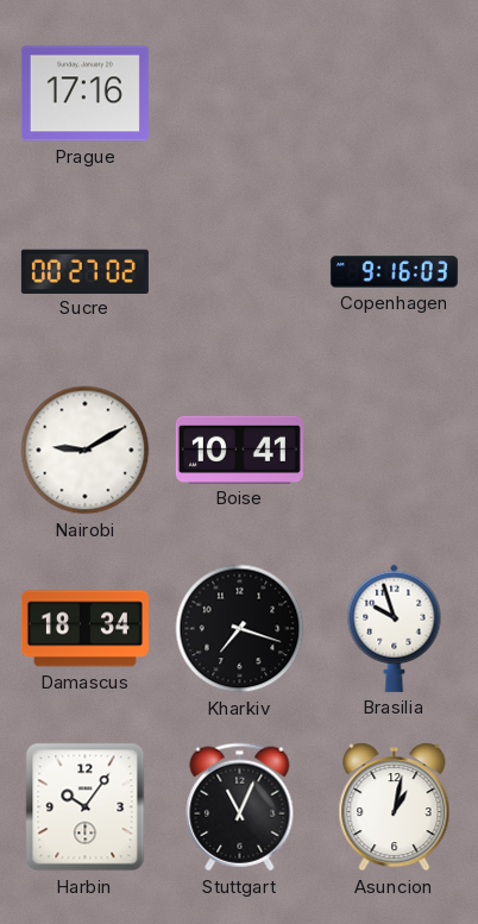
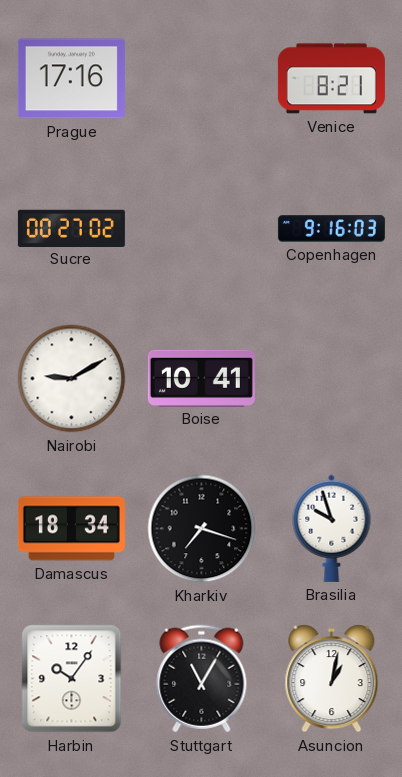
Venice: none -> 8:21 (331, 79)
Stuttgart: 11:04 -> 11:05 (202, 679)
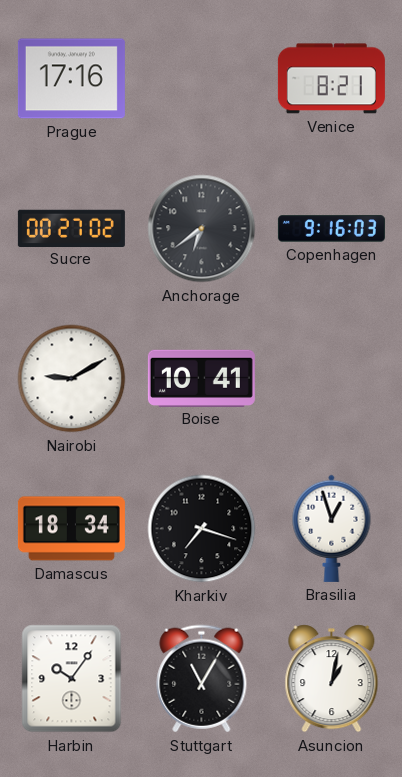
Anchorage: none -> 6:39 (202, 229)
Brasilia: 9:57 -> 12:57 (332, 528)
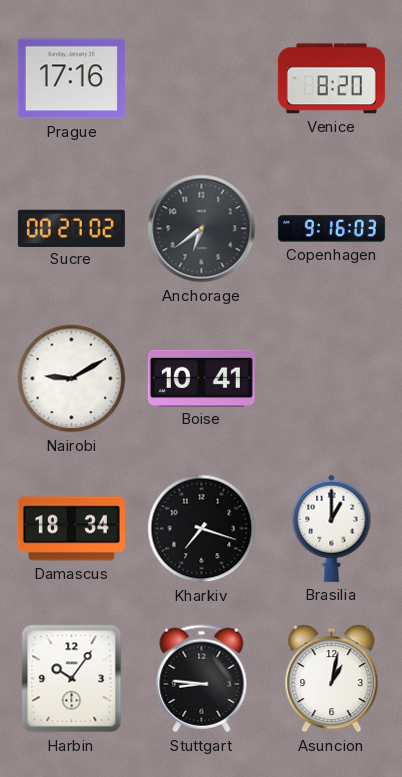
Venice: 8:21 -> 8:20 (331, 79)
Brasilia: 12:57 -> 1:00 (332, 528)
Stuttgart: 11:05 -> 8:46 (202, 679)
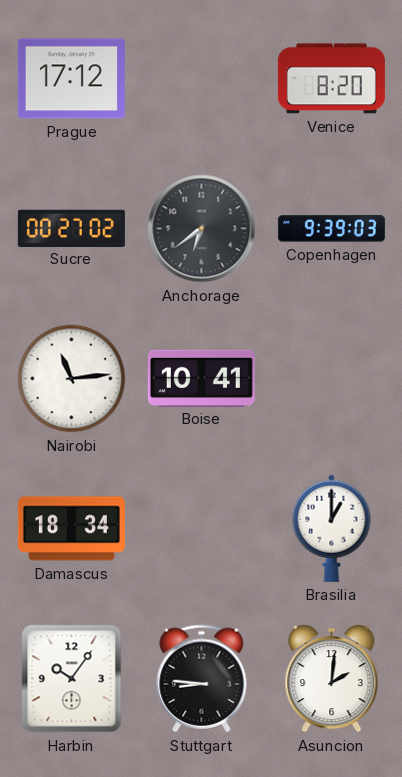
Prague: 17:16 -> 17:12 (71, 79)
Copenhagen: 9:16 -> 9:39 (331, 229)
Nairobi: 9:10 -> 11:14 (72, 379)
Kharkiv: 7:18 -> none (202, 529)
Asuncion: 1:02 -> 2:01 (332, 679)
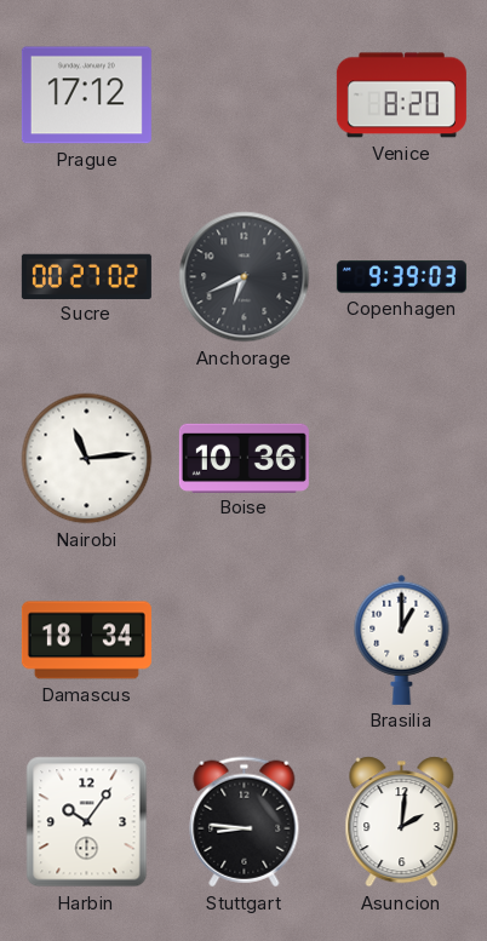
Anchorage: 6:39 -> 6:41 (245, 277)
Boise: 10:41 -> 10:36 (243, 458)
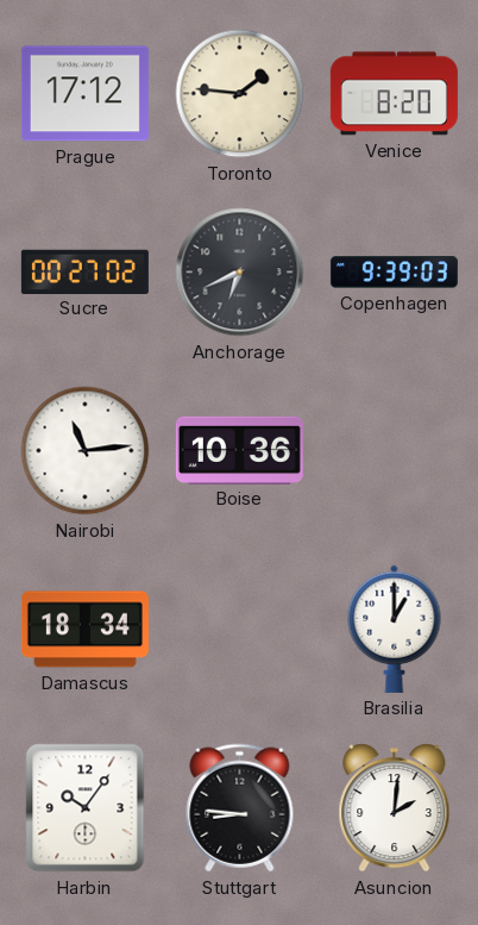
Toronto: none -> 1:46 (240, 94)
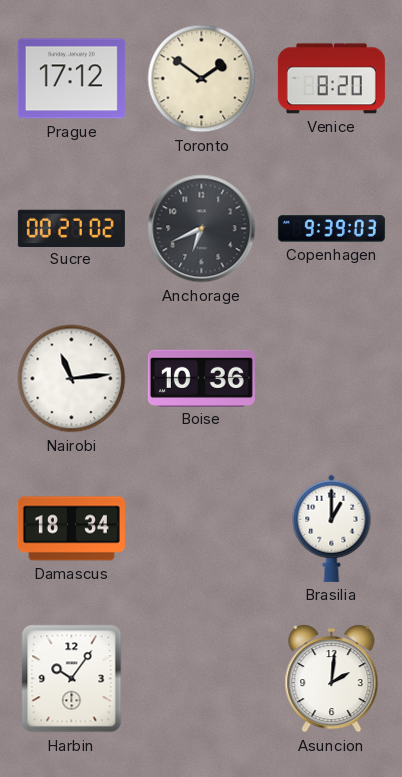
Toronto: 1:46 -> 1:51 (202, 79)
Stuttgart: 8:46 -> none (240, 808)
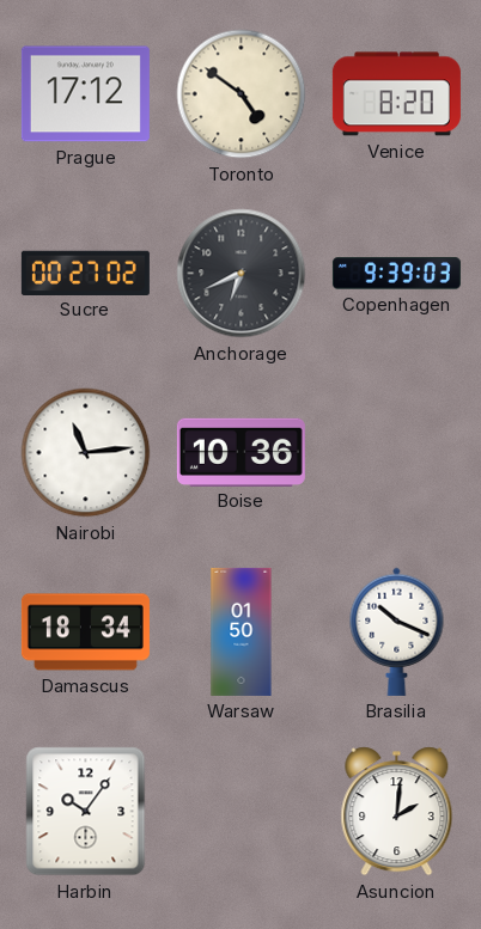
Toronto: 1:51 -> 4:51 (242, 94)
Warsaw: none -> 01:50 (242, 631)
Brasilia: 1:00 -> 10:19 (397, 631)
